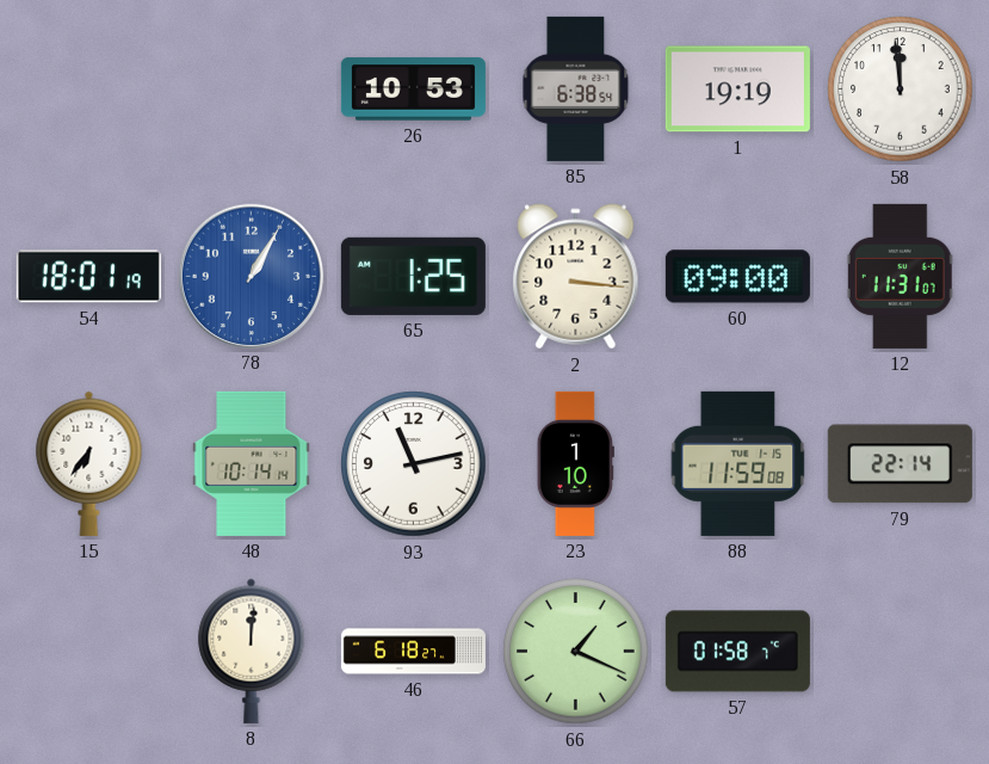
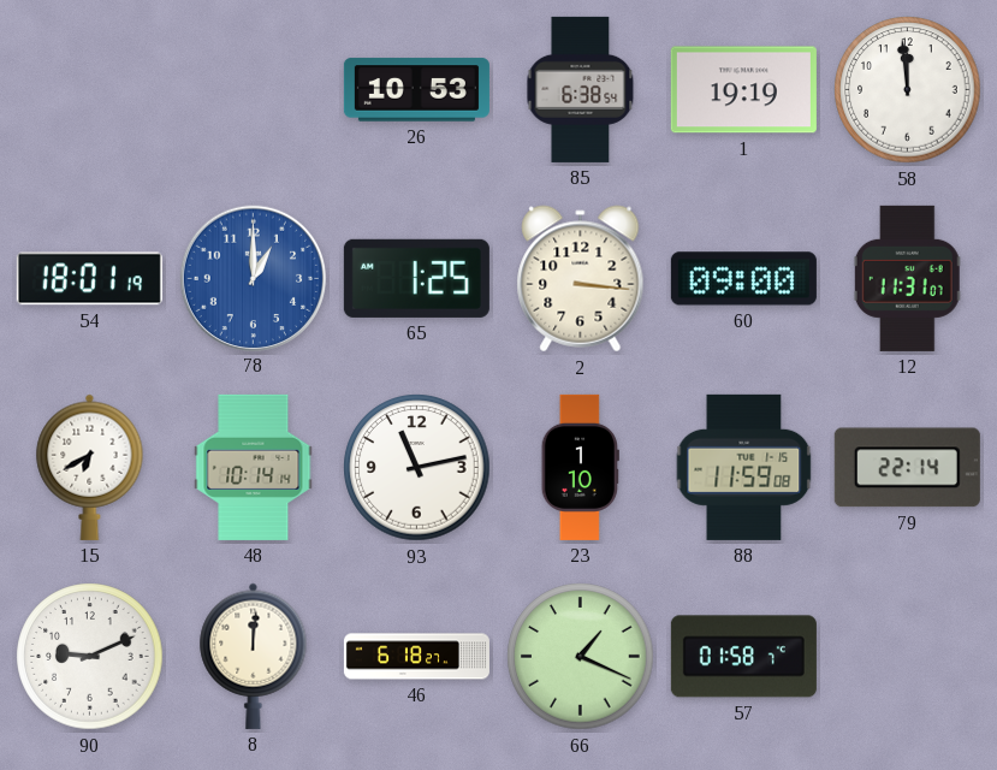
78: 1:05 -> 1:00 (253, 278)
15: 6:36 -> 6:40 (90, 467)
90: none -> 9:11 (90, 657)
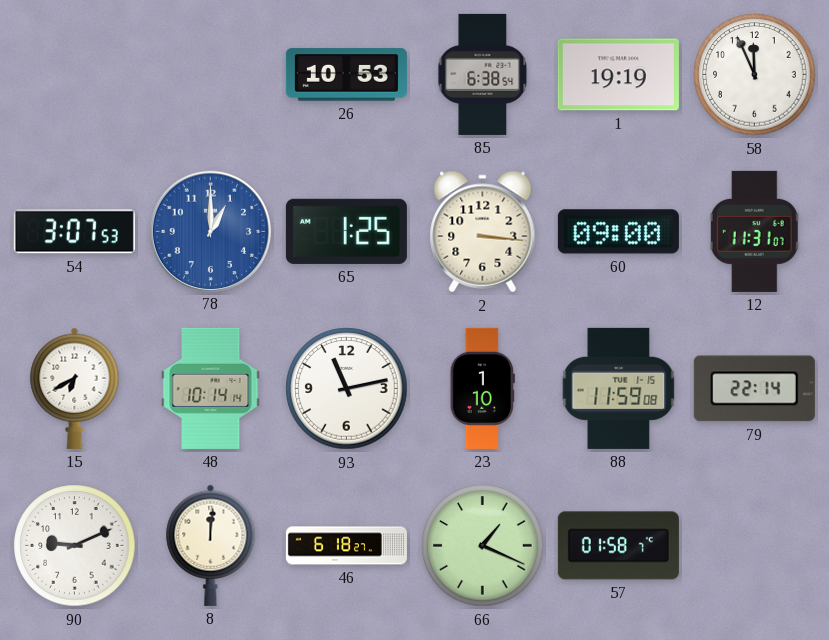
58: 11:59 -> 11:56 (755, 75)
54: 18:01 -> 3:07 (74, 232)
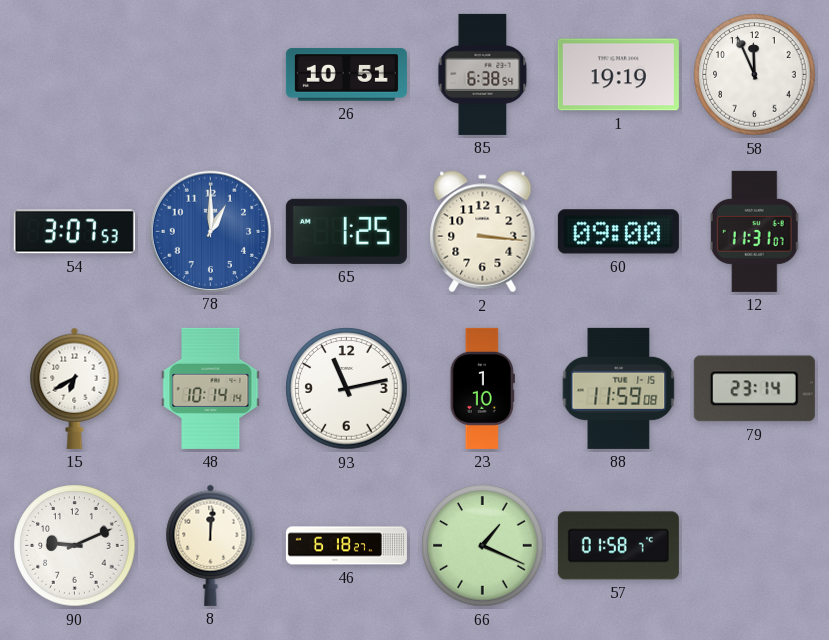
26: 10:53 -> 10:51 (346, 75)
79: 22:14 -> 23:14 (754, 389)
